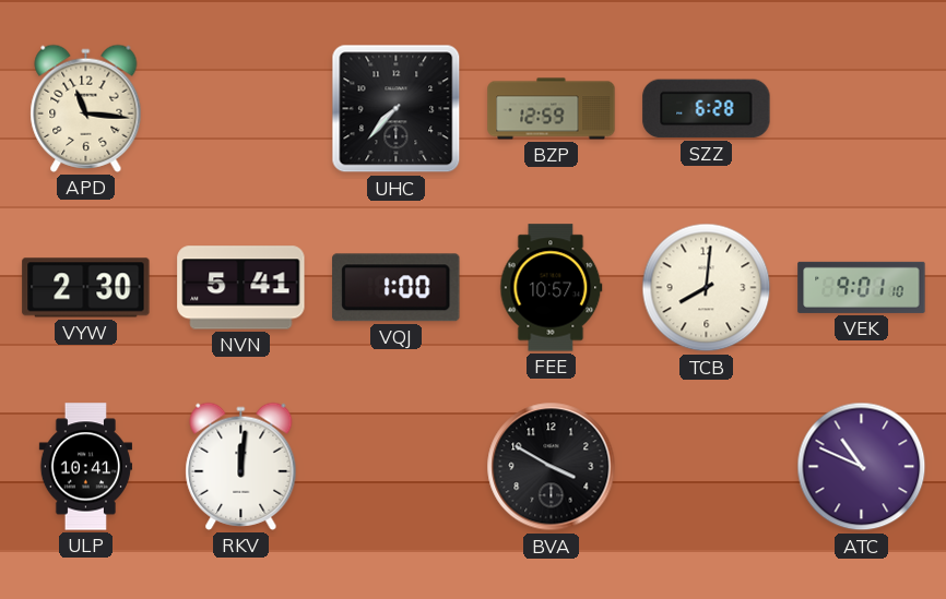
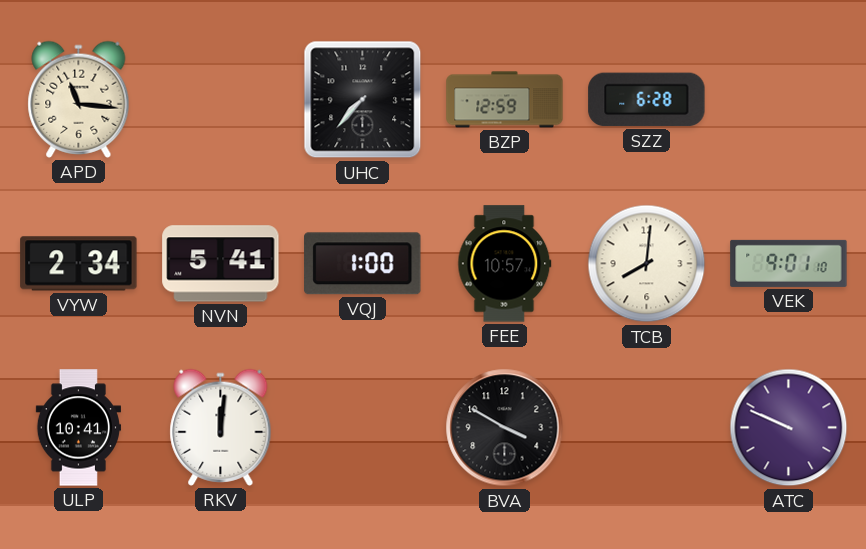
VYW: 2:30 -> 2:34 (79, 264)
ATC: 10:49 -> 9:49 (789, 428)
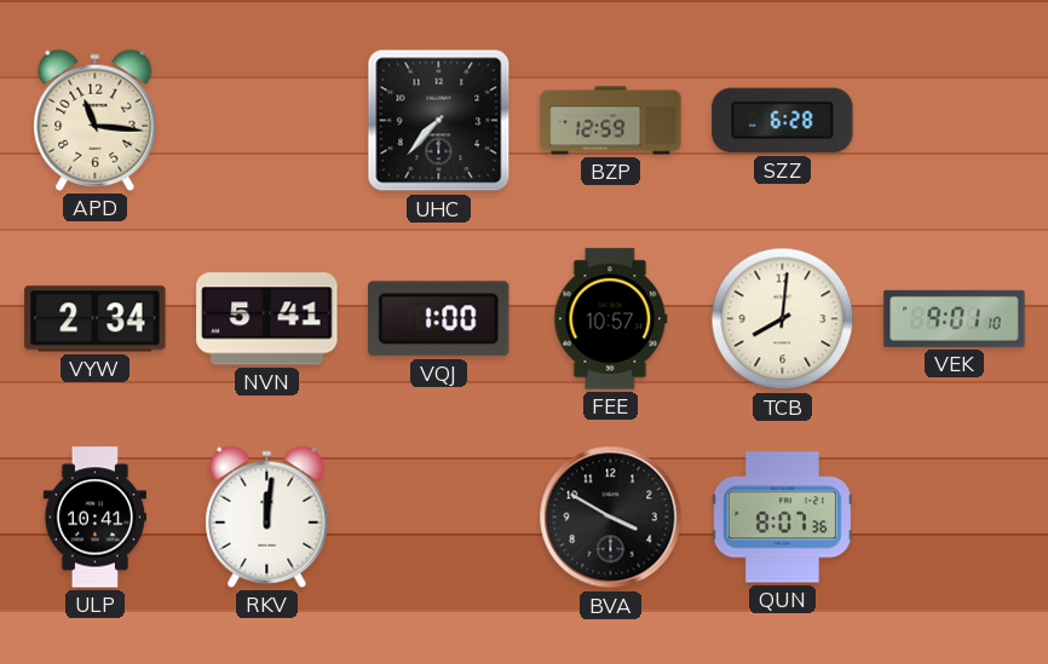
QUN: none -> 8:07 (782, 518)
ATC: 9:49 -> none (789, 428)
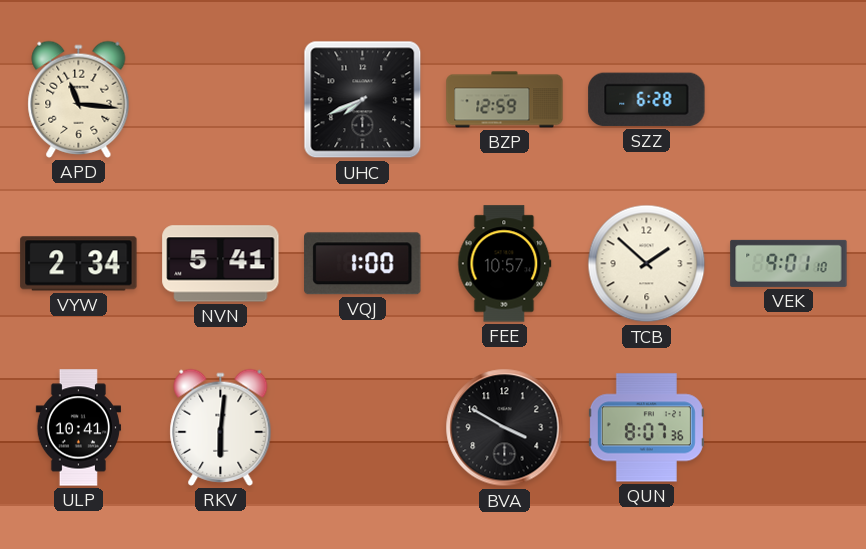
UHC: 7:37 -> 7:41 (363, 100)
TCB: 8:01 -> 1:52 (647, 264)
RKV: 12:01 -> 6:01 (221, 427)
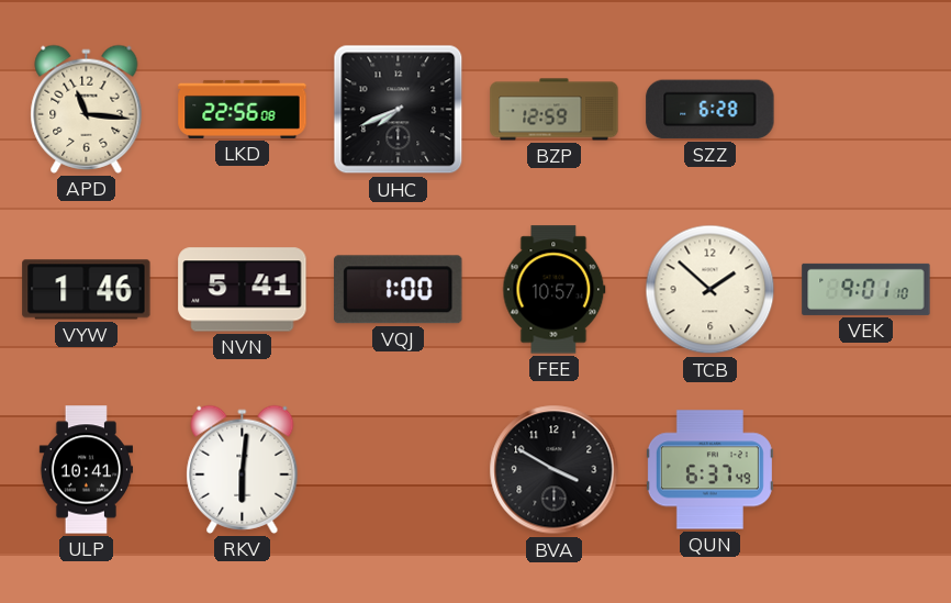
LKD: none -> 22:56 (243, 109)
VYW: 2:34 -> 1:46 (87, 290)
QUN: 8:07 -> 6:37 (709, 470)
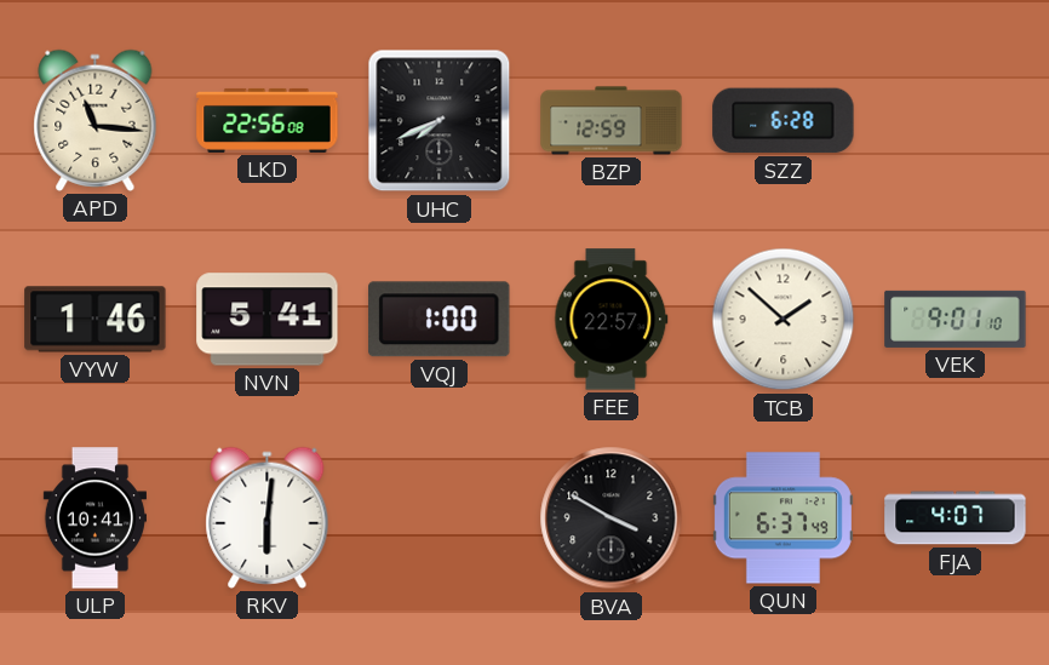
FEE: 10:57 -> 22:57 (612, 320)
FJA: none -> 4:07 (956, 518)
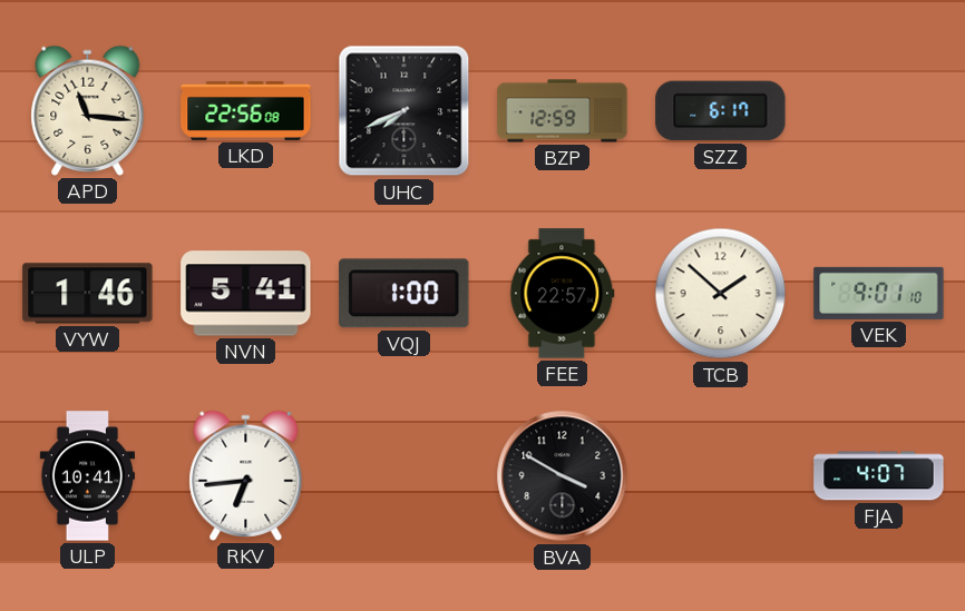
SZZ: 6:28 -> 6:17 (721, 111)
RKV: 6:01 -> 6:44 (246, 475)
QUN: 6:37 -> none (783, 518)
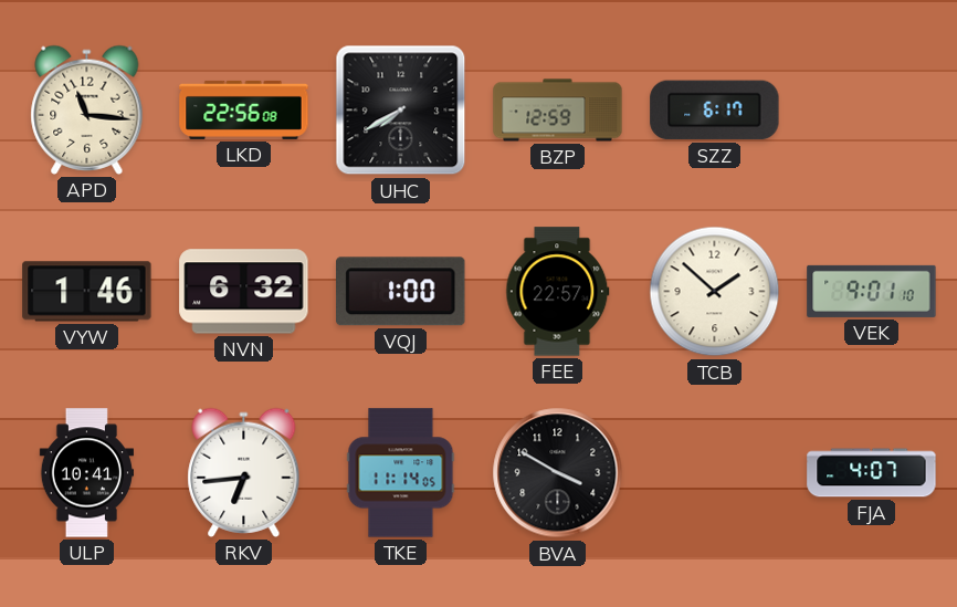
UHC: 7:41 -> 7:40 (401, 111)
NVN: 5:41 -> 6:32 (244, 292)
TKE: none -> 11:14 (401, 473)
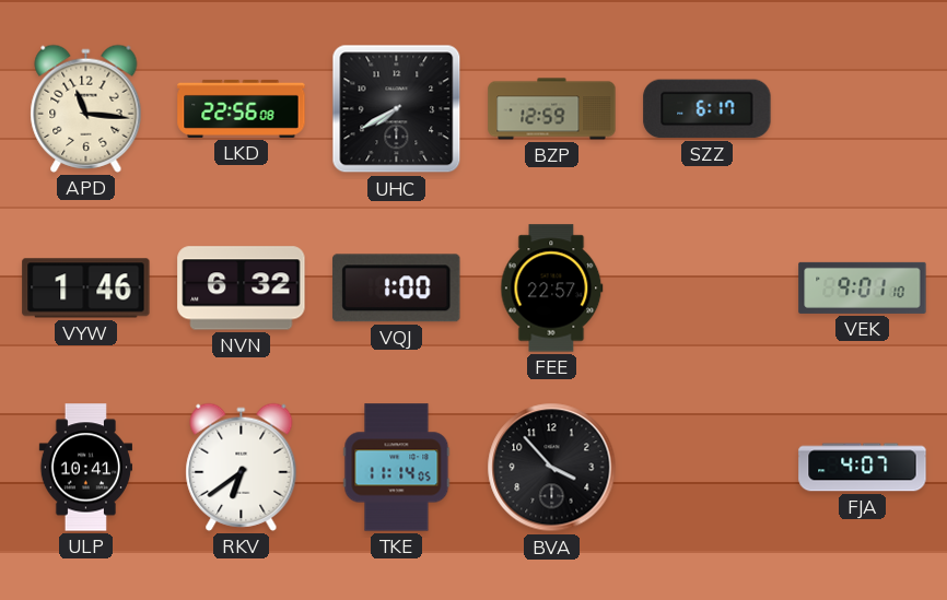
TCB: 1:52 -> none (715, 292)
RKV: 6:44 -> 6:39 (242, 467)
BVA: 3:50 -> 3:53 (552, 468)
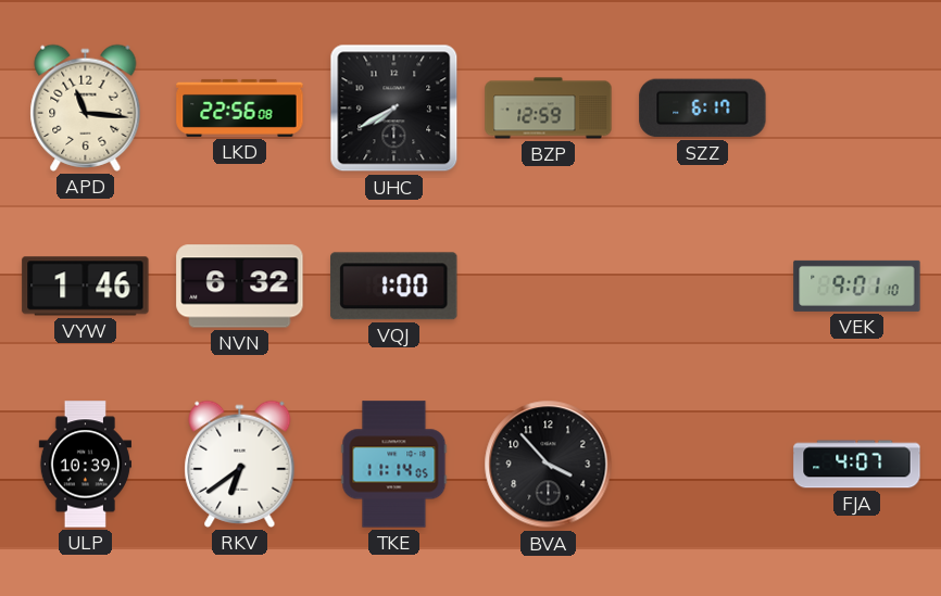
FEE: 22:57 -> none (552, 289)
ULP: 10:41 -> 10:39 (85, 465)
